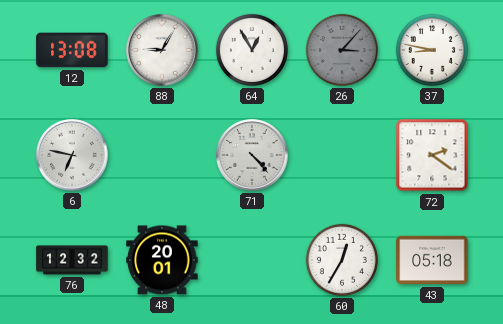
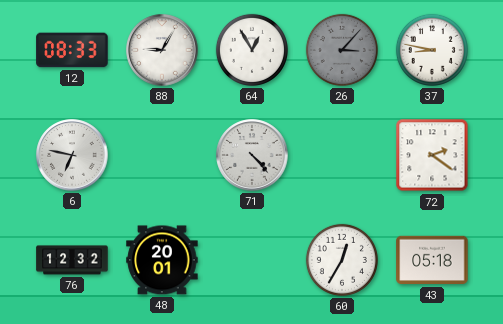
12: 13:08 -> 08:33 (72, 50)
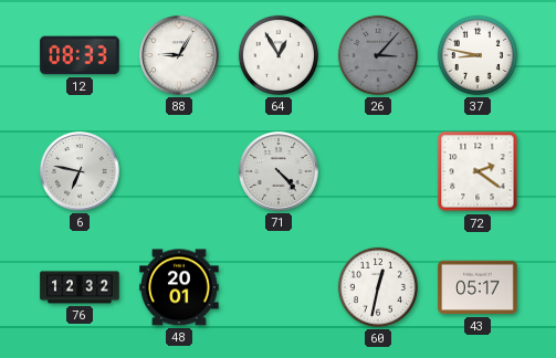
60: 12:35 -> 12:32 (378, 287)
43: 05:18 -> 05:17 (478, 287)
